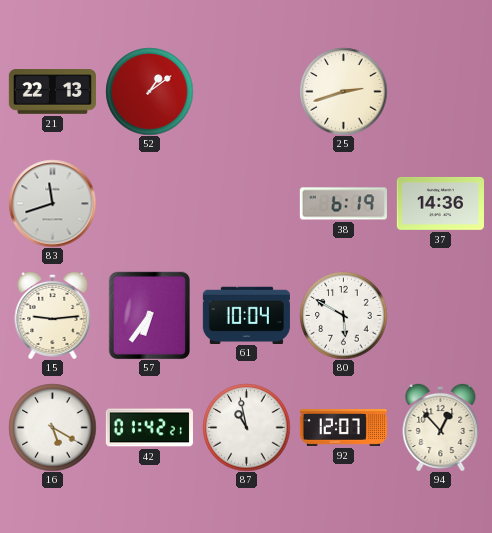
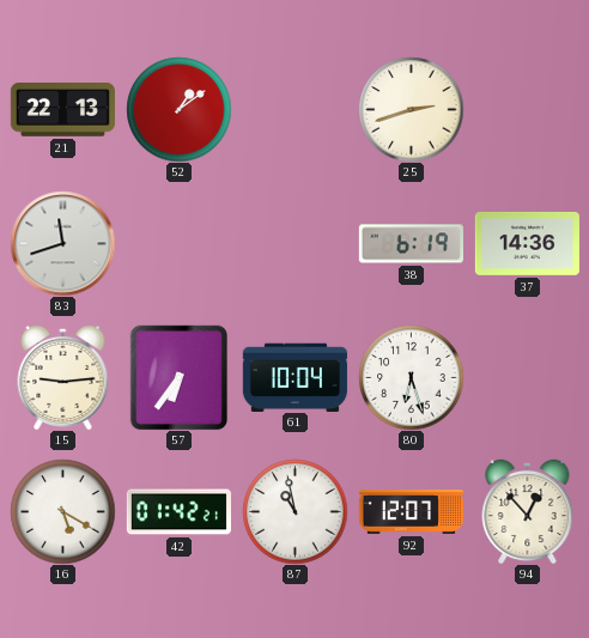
80: 5:50 -> 6:27 (411, 377)
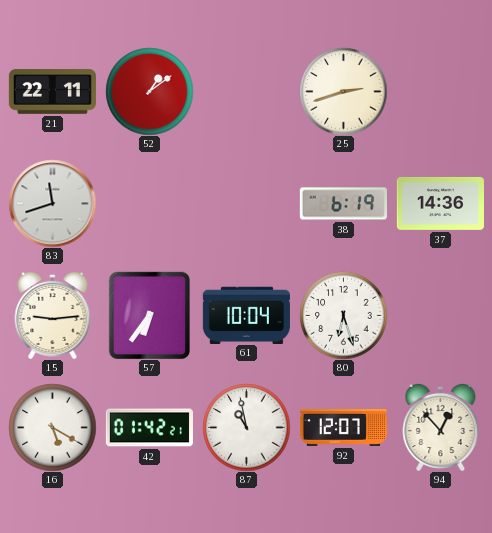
21: 22:13 -> 22:11 (52, 92)
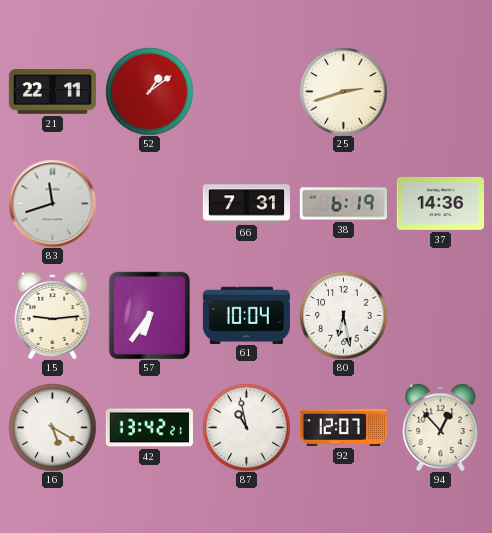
66: none -> 7:31 (246, 204)
80: 6:27 -> 6:28 (343, 315)
42: 01:42 -> 13:42 (149, 428)
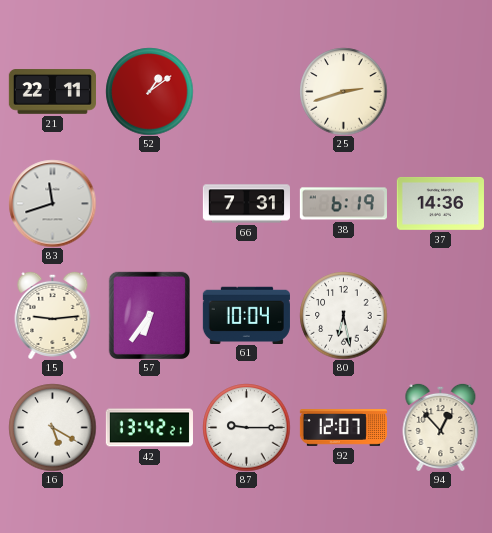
87: 10:58 -> 9:15 (246, 427)
